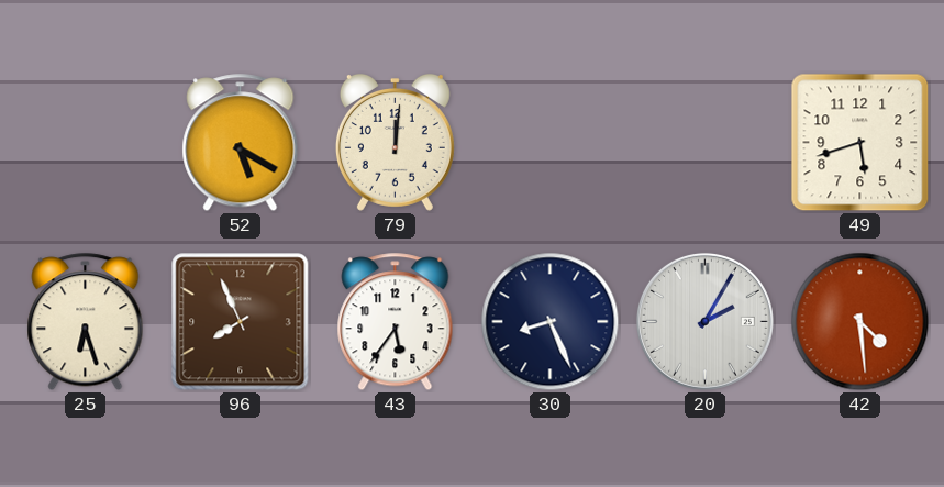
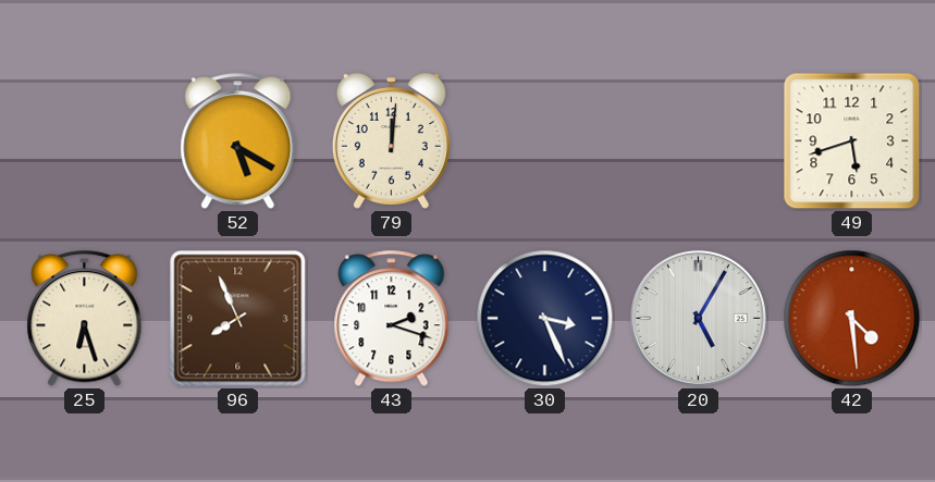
43: 5:36 -> 2:18 (392, 319)
30: 8:26 -> 3:26 (545, 319)
20: 2:05 -> 5:05 (698, 318)
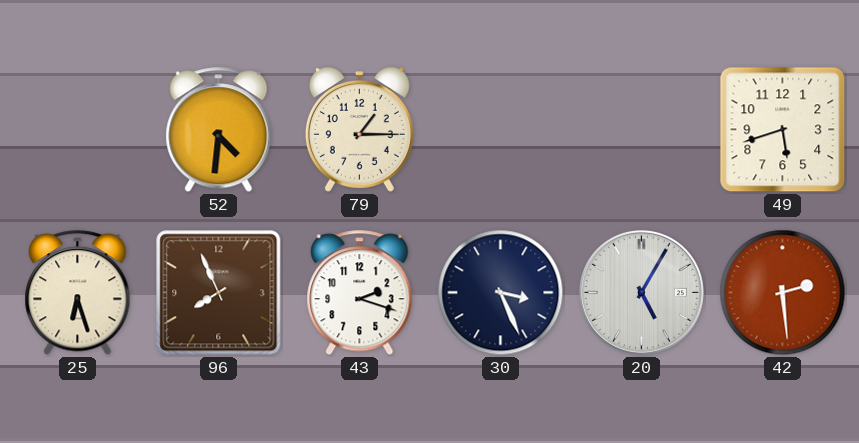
52: 5:20 -> 4:31 (219, 130)
79: 12:01 -> 1:15 (359, 129)
42: 4:29 -> 2:29 (783, 293)
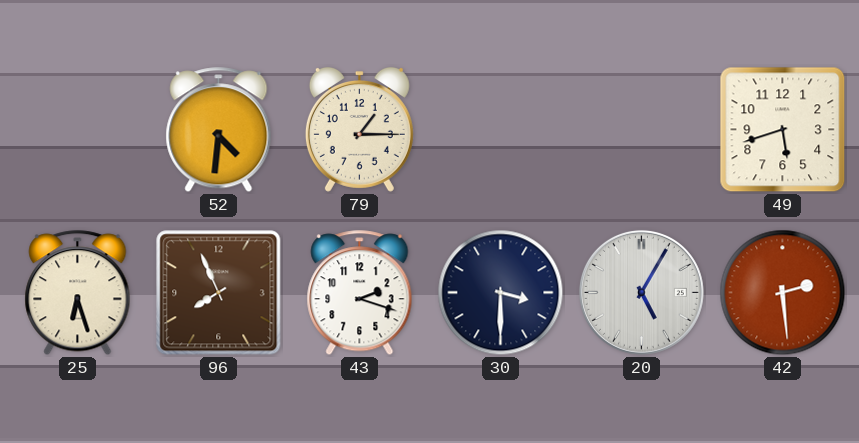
30: 3:26 -> 3:30 (501, 293)
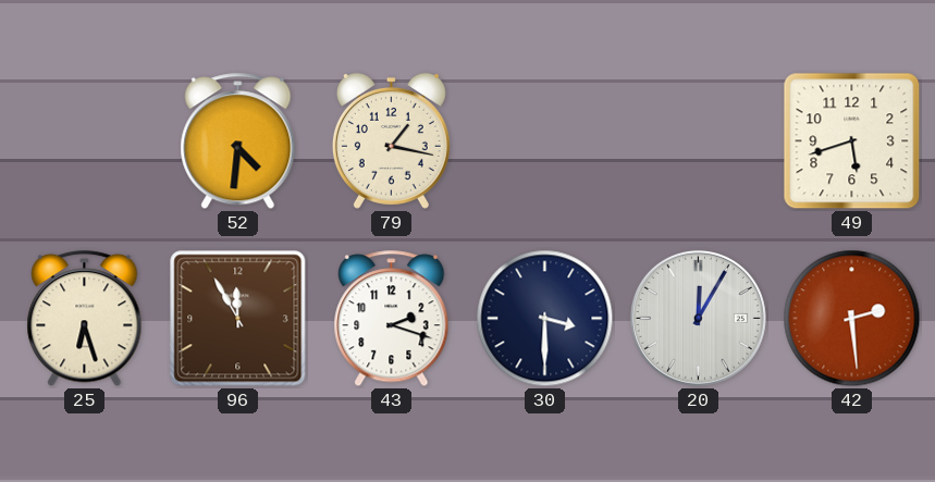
79: 1:15 -> 1:17 (391, 140)
96: 7:56 -> 11:55 (238, 319)
20: 5:05 -> 12:05 (698, 318)
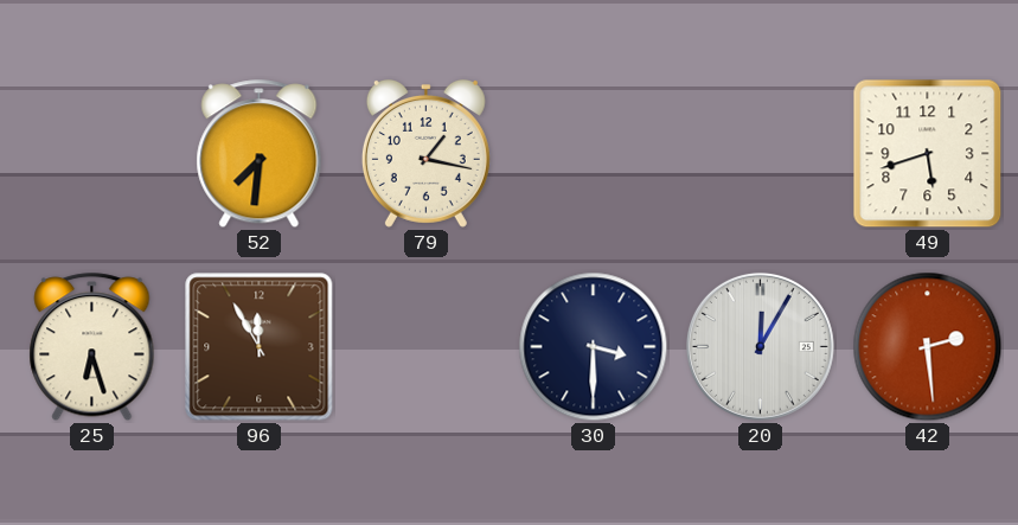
52: 4:31 -> 7:31 (260, 154)
43: 2:18 -> none (392, 319)
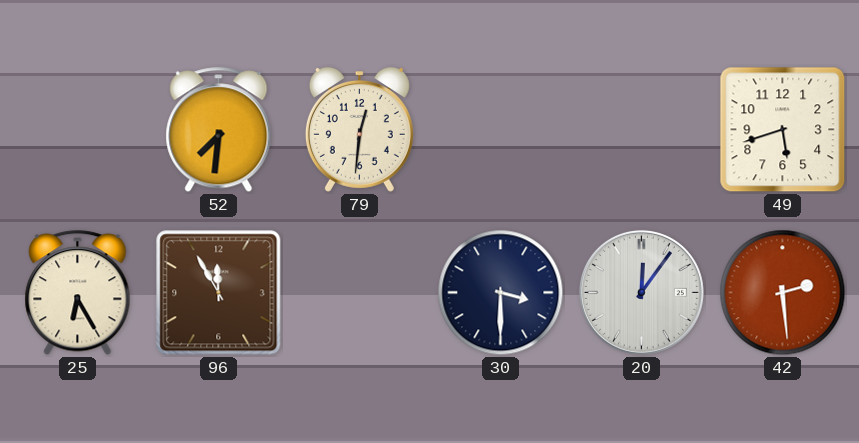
79: 1:17 -> 12:31 (359, 129)
25: 6:27 -> 6:25 (78, 293)
20: 12:05 -> 12:06 (641, 292)
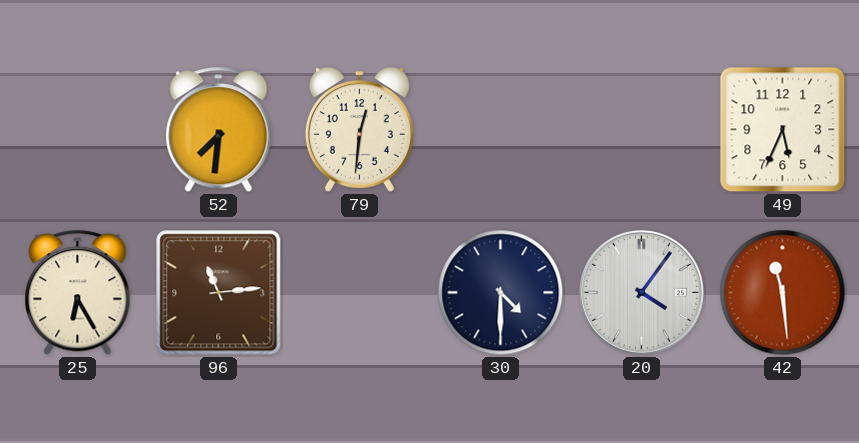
49: 5:42 -> 5:34 (783, 130)
96: 11:55 -> 11:14 (219, 293)
30: 3:30 -> 4:30 (501, 293)
20: 12:06 -> 4:06 (641, 292)
42: 2:29 -> 11:29 (783, 293)
